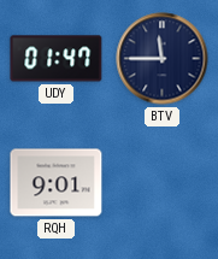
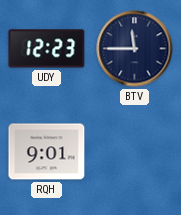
UDY: 01:47 -> 12:23 (47, 49)
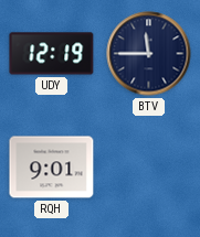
UDY: 12:23 -> 12:19 (52, 54)
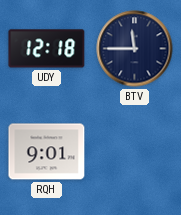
UDY: 12:19 -> 12:18 (47, 49)
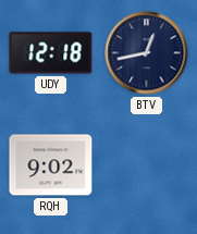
BTV: 11:45 -> 12:43 (147, 53)
RQH: 9:01 -> 9:02 (51, 165)
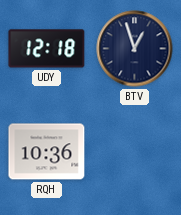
BTV: 12:43 -> 12:57 (135, 49)
RQH: 9:02 -> 10:36 (47, 152)
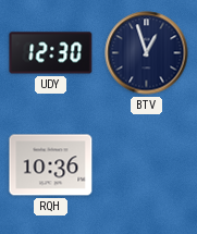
UDY: 12:18 -> 12:30 (51, 53)
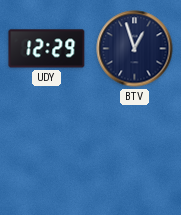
UDY: 12:30 -> 12:29 (47, 49)
RQH: 10:36 -> none (51, 165)
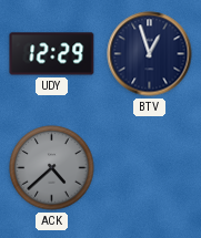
ACK: none -> 4:38 (52, 168)
